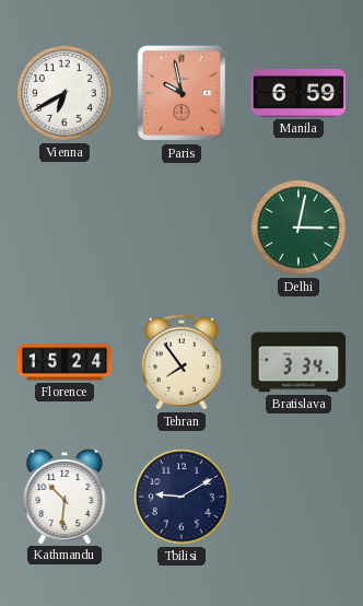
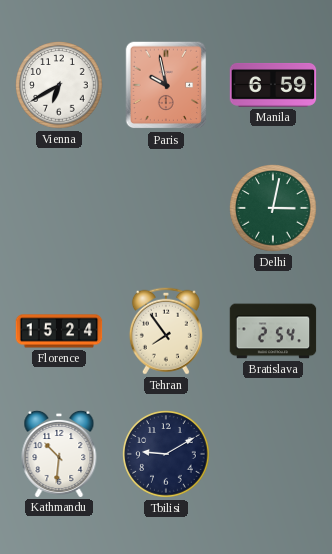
Bratislava: 3:34 -> 2:54 (273, 331)
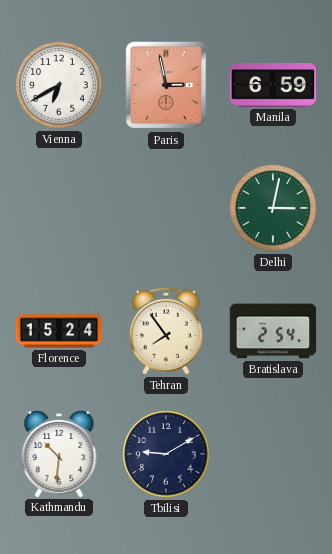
Paris: 9:58 -> 2:58 (166, 85)
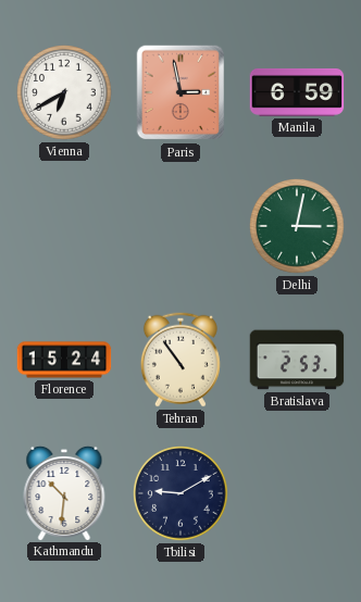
Tehran: 7:54 -> 10:54 (180, 360)
Bratislava: 2:54 -> 2:53 (297, 360)
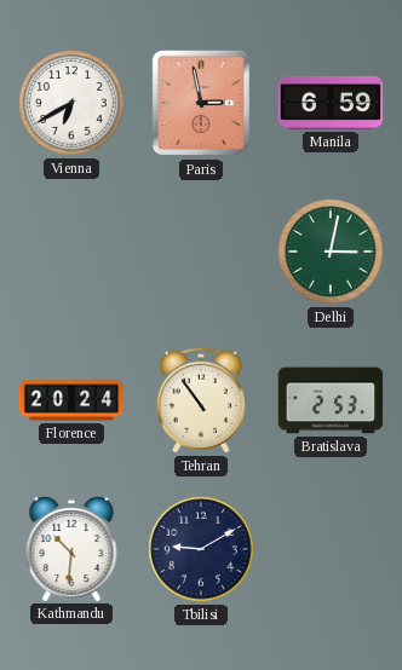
Florence: 15:24 -> 20:24 (71, 400)
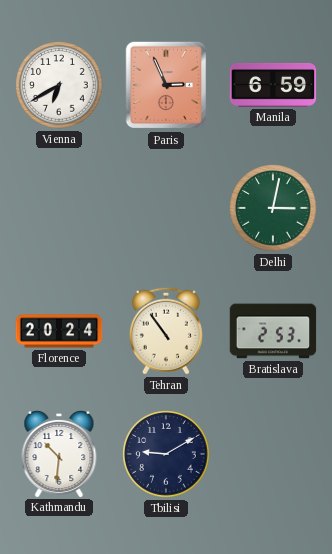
Paris: 2:58 -> 2:56 (166, 85)
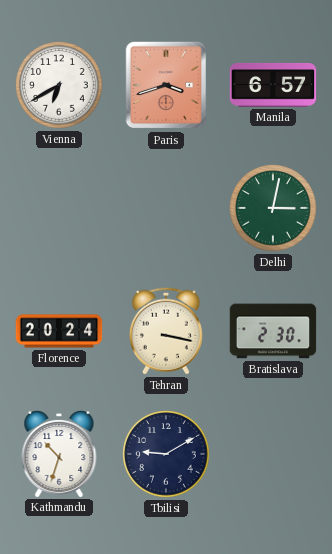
Paris: 2:56 -> 3:42 (166, 85)
Manila: 6:59 -> 6:57 (273, 85)
Tehran: 10:54 -> 3:17 (166, 331)
Bratislava: 2:53 -> 2:30 (273, 331)
Kathmandu: 10:31 -> 10:33 (59, 453)
